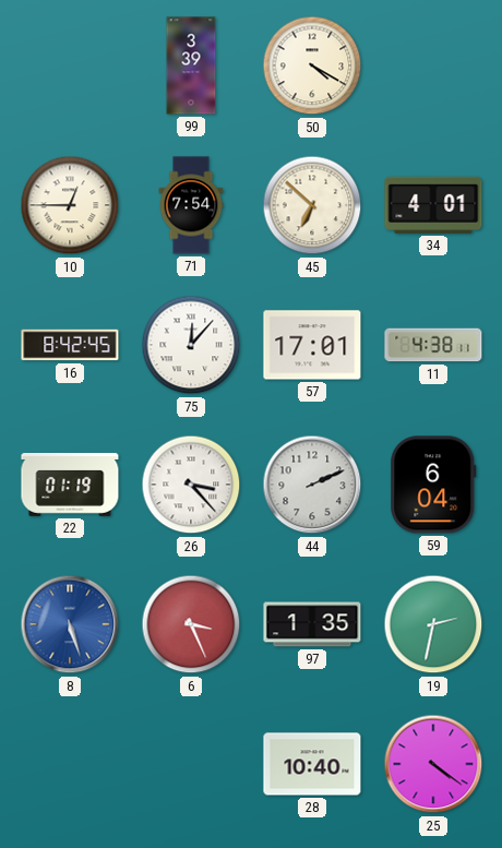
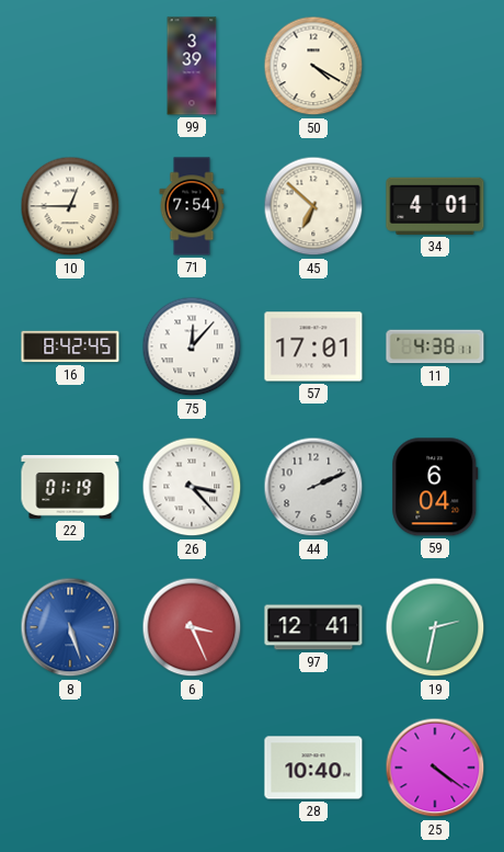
97: 1:35 -> 12:41 (313, 627)
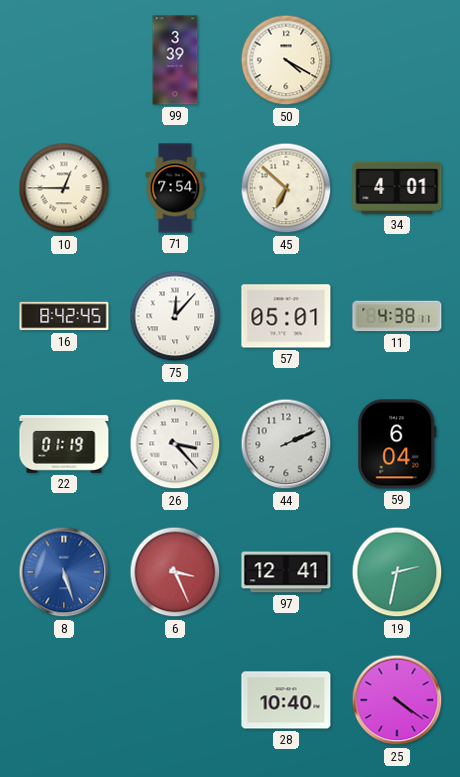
57: 17:01 -> 05:01 (286, 316)
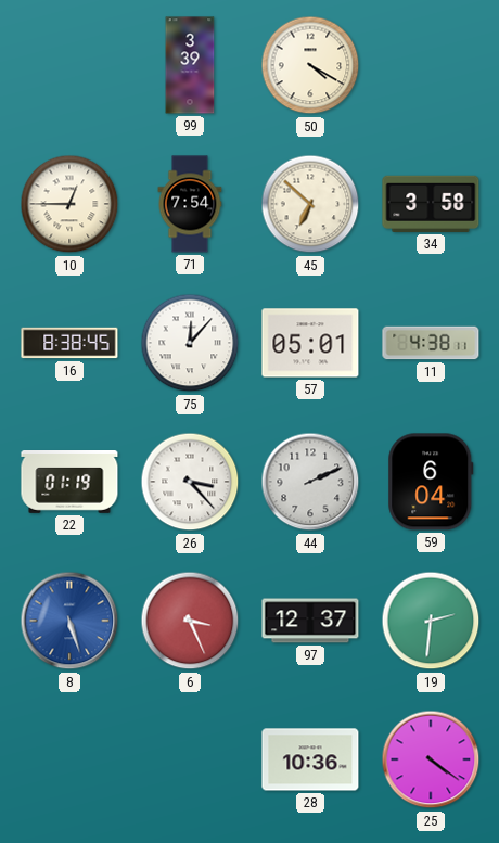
34: 4:01 -> 3:58 (431, 204)
16: 8:42 -> 8:38 (69, 343)
97: 12:41 -> 12:37 (310, 621)
19: 2:32 -> 2:31 (431, 621)
28: 10:40 -> 10:36 (310, 759)
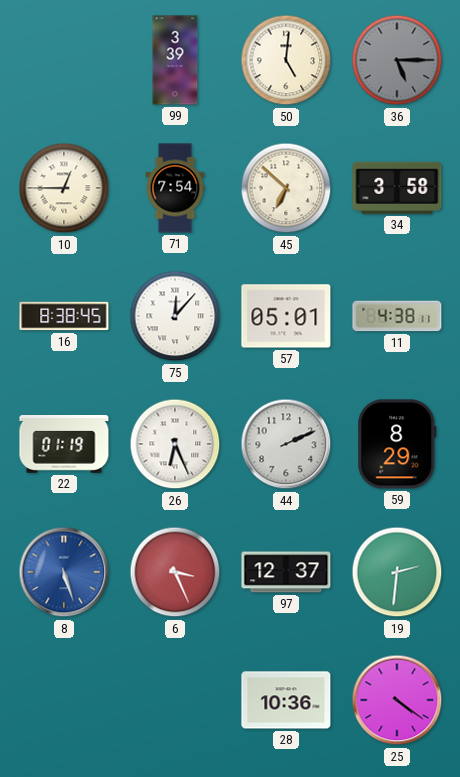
50: 4:20 -> 5:01 (286, 60)
36: none -> 5:15 (397, 60)
26: 3:23 -> 6:26 (175, 444)
59: 6:04 -> 8:29 (397, 444)
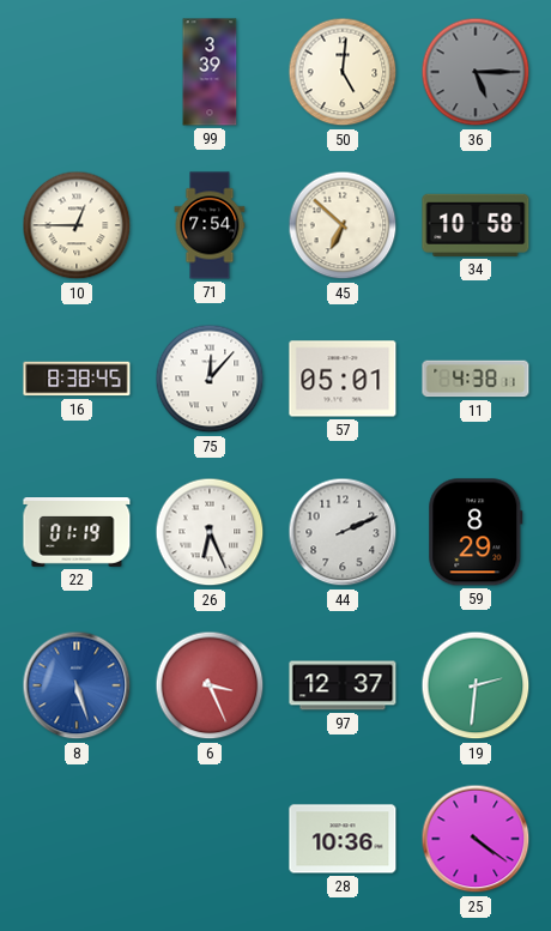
34: 3:58 -> 10:58 (476, 225)
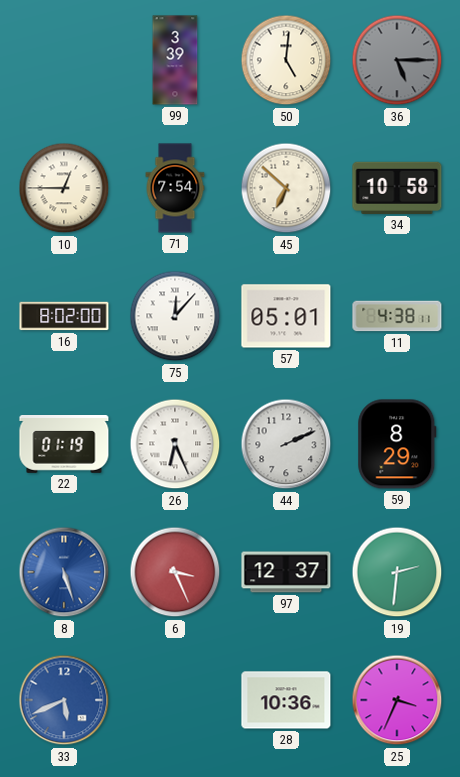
16: 8:38 -> 8:02 (64, 316)
33: none -> 5:41 (64, 700)
25: 4:21 -> 3:34 (397, 700)
